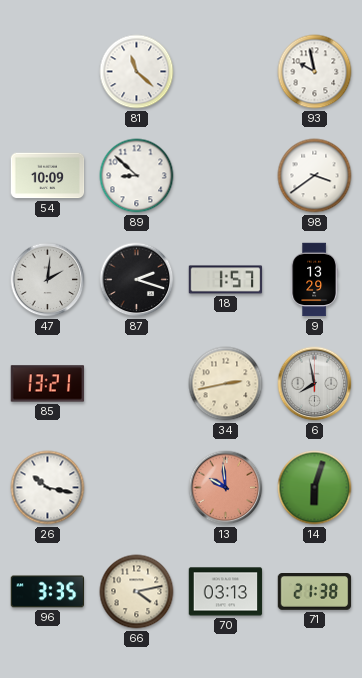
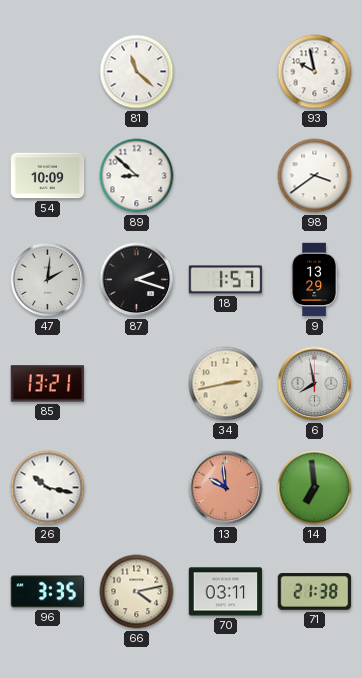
14: 6:03 -> 6:59 (315, 488)
70: 03:13 -> 03:11 (226, 592)
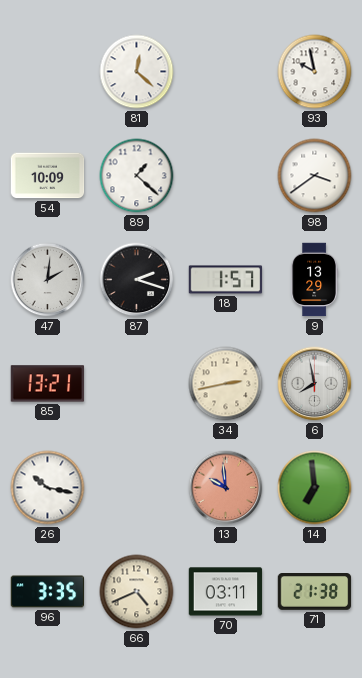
81: 11:22 -> 12:22 (137, 72)
89: 8:52 -> 1:22 (137, 176)
66: 4:13 -> 4:41 (137, 592)
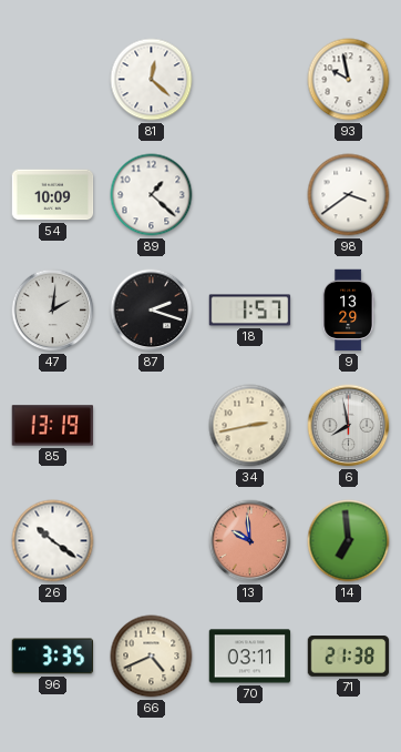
85: 13:21 -> 13:19 (53, 426)
26: 10:17 -> 10:21 (53, 541)
